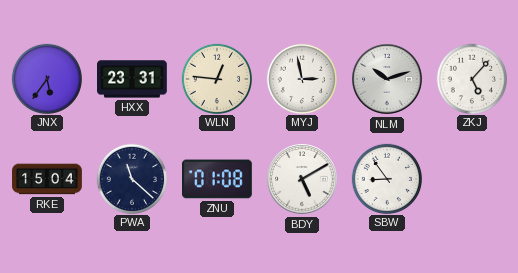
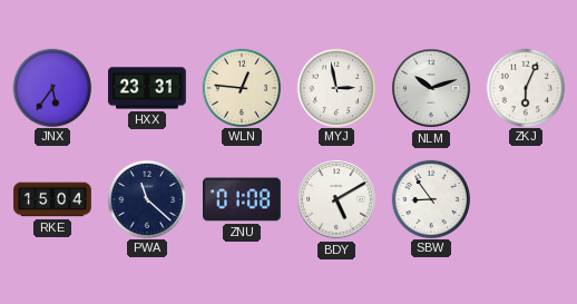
ZKJ: 5:07 -> 6:04 (525, 87)
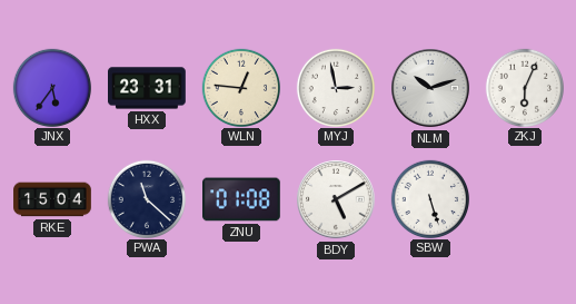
SBW: 8:54 -> 5:27 (429, 198)
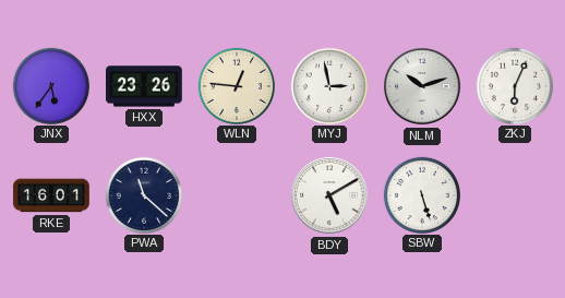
HXX: 23:31 -> 23:26 (144, 86)
RKE: 15:04 -> 16:01 (51, 195)
ZNU: 01:08 -> none (242, 199)
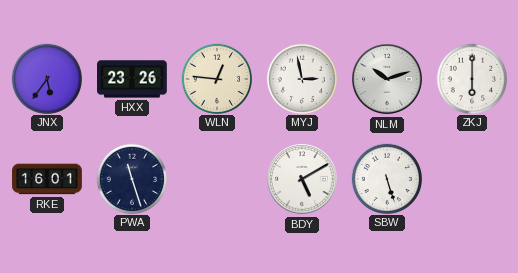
ZKJ: 6:04 -> 6:00 (471, 78)
PWA: 11:22 -> 11:27 (131, 178)
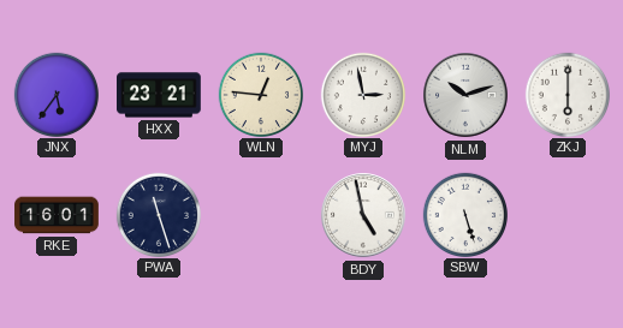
HXX: 23:26 -> 23:21 (159, 95)
BDY: 5:10 -> 4:58 (363, 215)
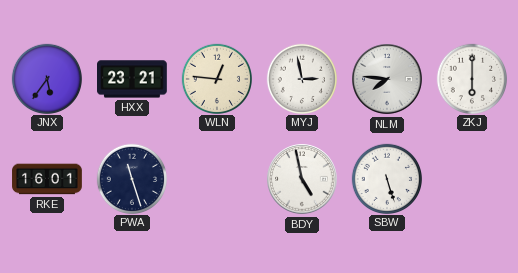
NLM: 10:12 -> 7:46 (387, 79)
